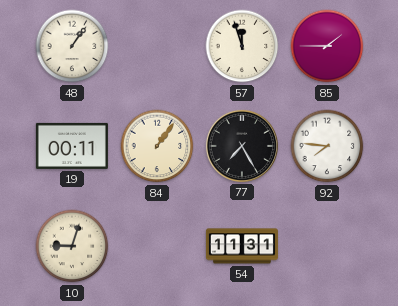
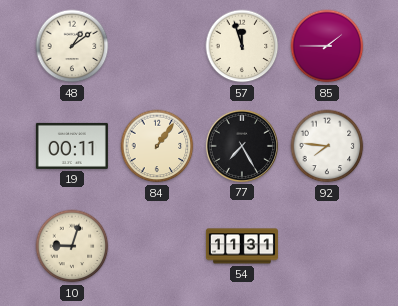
48: 1:06 -> 1:09 (72, 46)
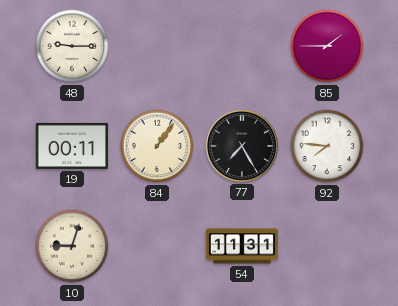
48: 1:09 -> 9:15 (72, 46)
57: 11:57 -> none (242, 46)
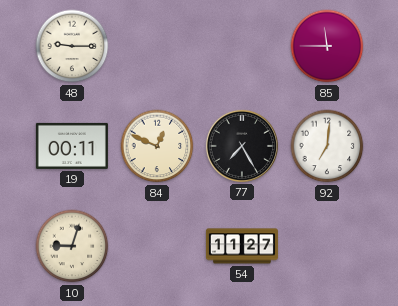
85: 1:45 -> 11:45 (327, 46)
84: 1:06 -> 12:49 (157, 146)
92: 7:46 -> 7:01 (327, 146)
54: 11:31 -> 11:27 (242, 246)
